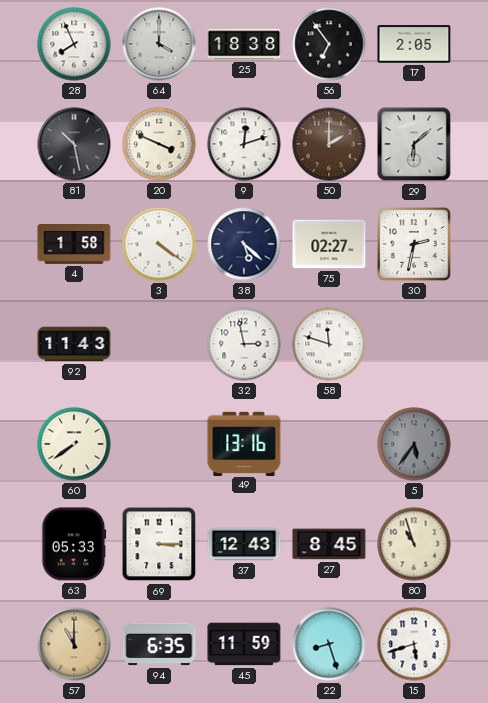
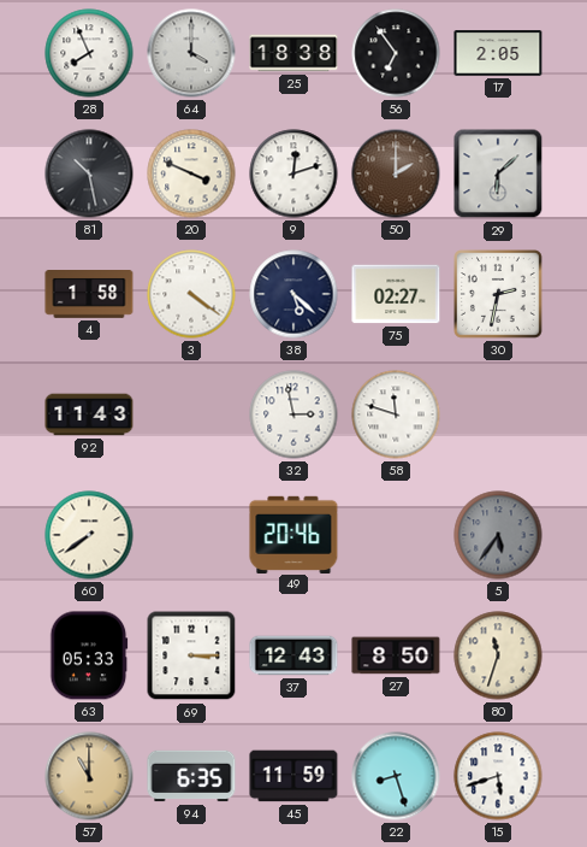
49: 13:16 -> 20:46 (293, 534)
27: 8:45 -> 8:50 (396, 655)
80: 10:57 -> 11:33 (498, 655)
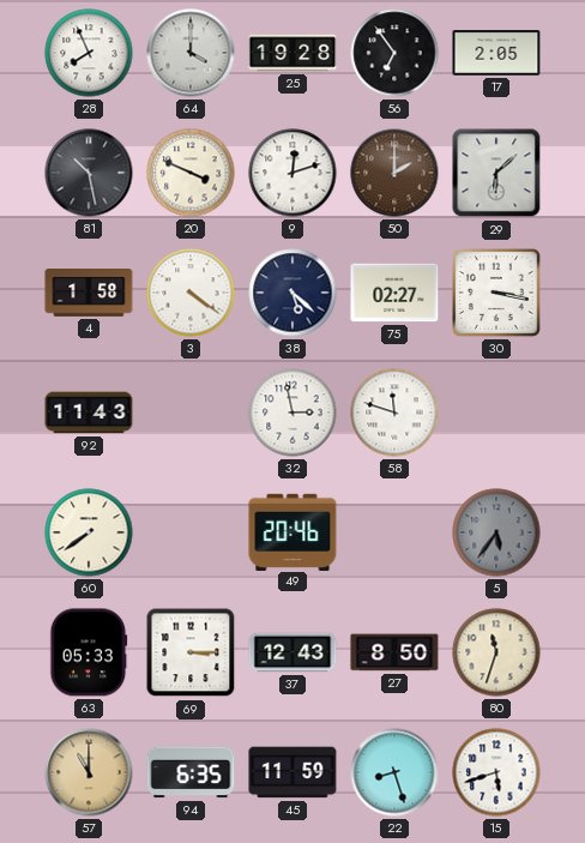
25: 18:38 -> 19:28 (292, 53)
30: 2:32 -> 3:17 (497, 294)
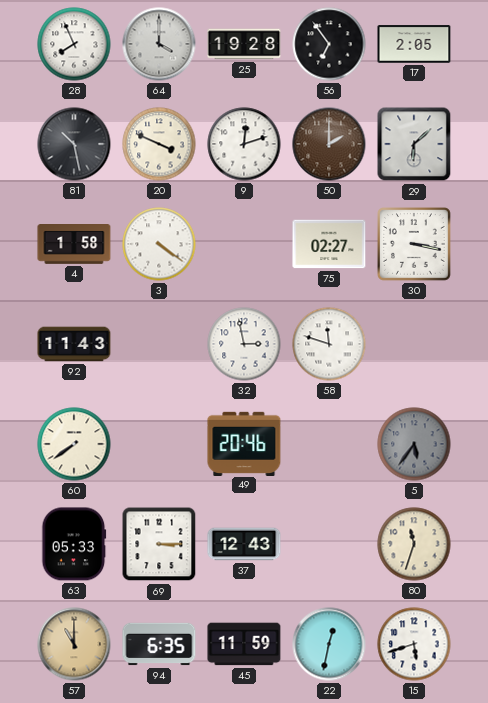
38: 5:22 -> none (292, 293)
27: 8:50 -> none (394, 652)
22: 8:27 -> 12:32 (329, 644)
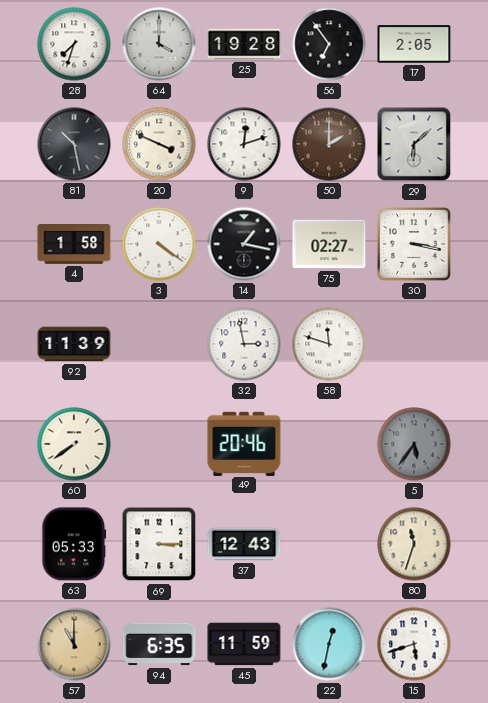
28: 7:56 -> 7:33 (74, 44)
14: none -> 1:17 (244, 244)
92: 11:43 -> 11:39 (74, 344)
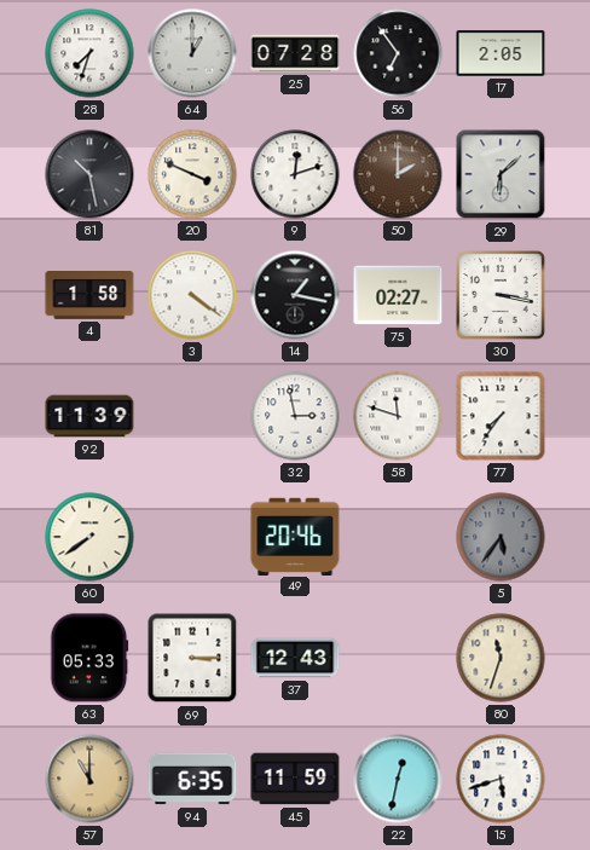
64: 4:00 -> 1:00 (192, 53)
25: 19:28 -> 07:28 (295, 53)
77: none -> 7:36 (501, 416)
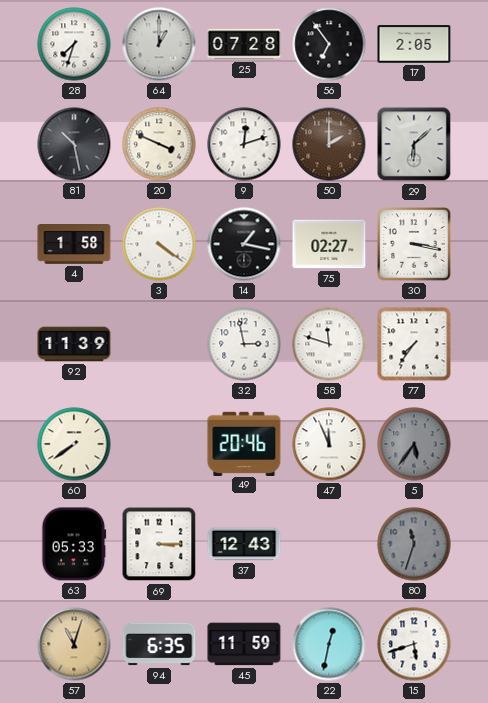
47: none -> 11:56 (329, 444)
80 dial: cream -> grey (414, 544)
57: 11:00 -> 11:03 (74, 644)
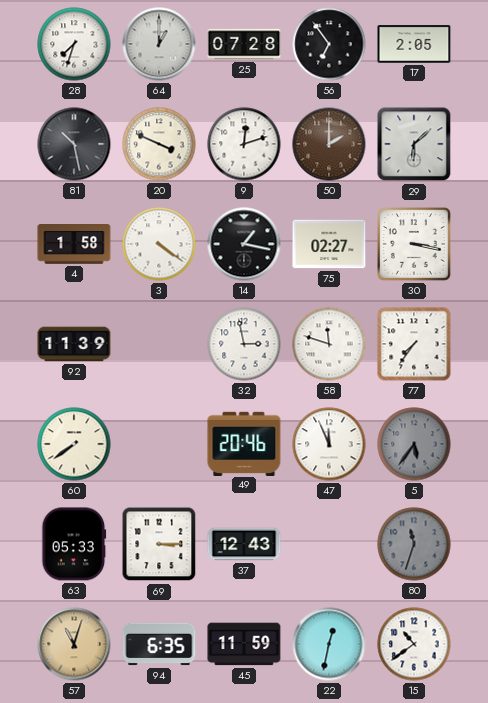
15: 5:42 -> 10:39 (414, 644)
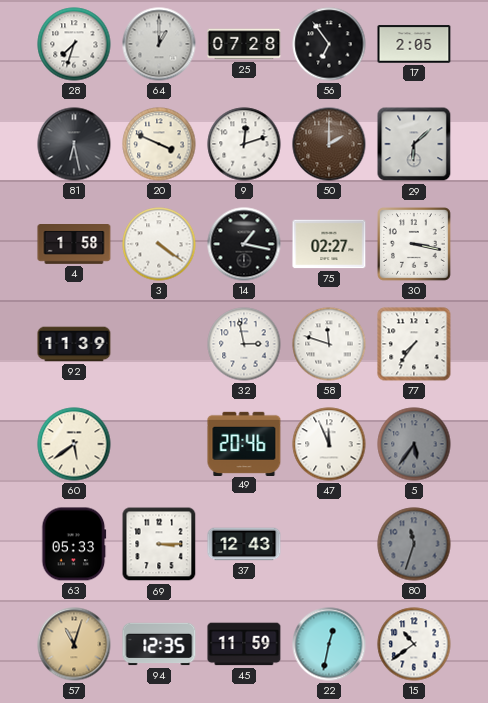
81: 10:28 -> 6:28 (74, 144)
60: 7:39 -> 5:39 (74, 444)
94: 6:35 -> 12:35 (159, 644)
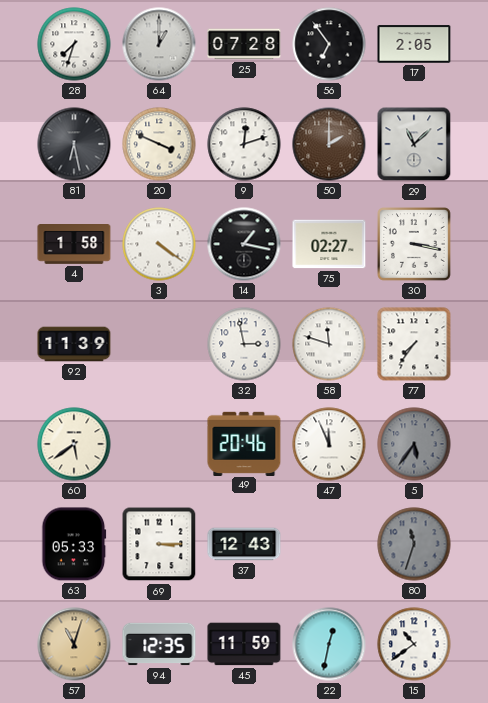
29: 6:08 -> 11:08 (414, 144)
